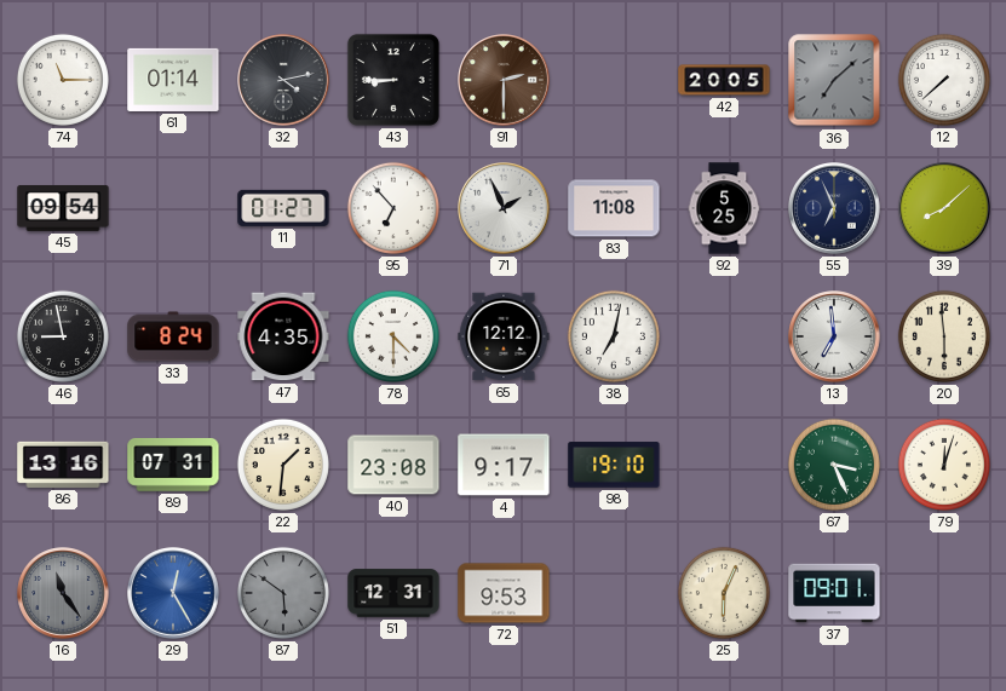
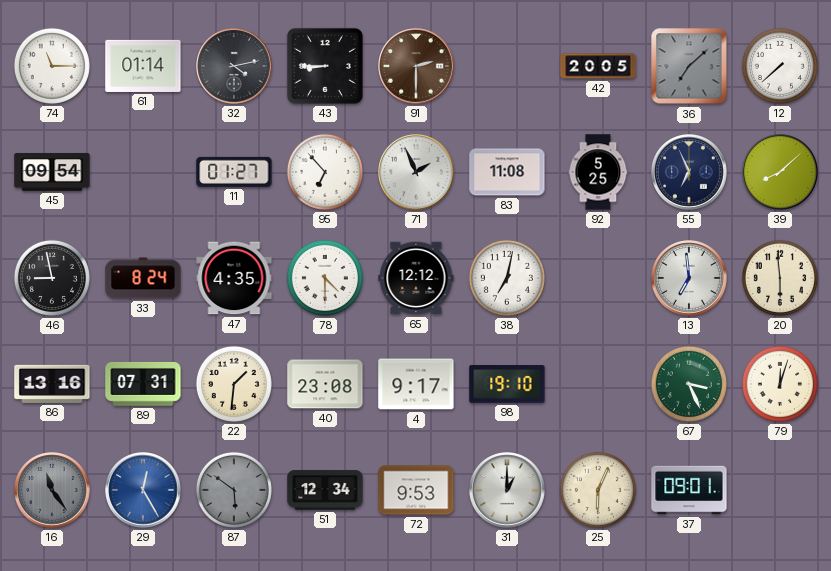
51: 12:31 -> 12:34 (325, 490)
31: none -> 1:00 (507, 490)
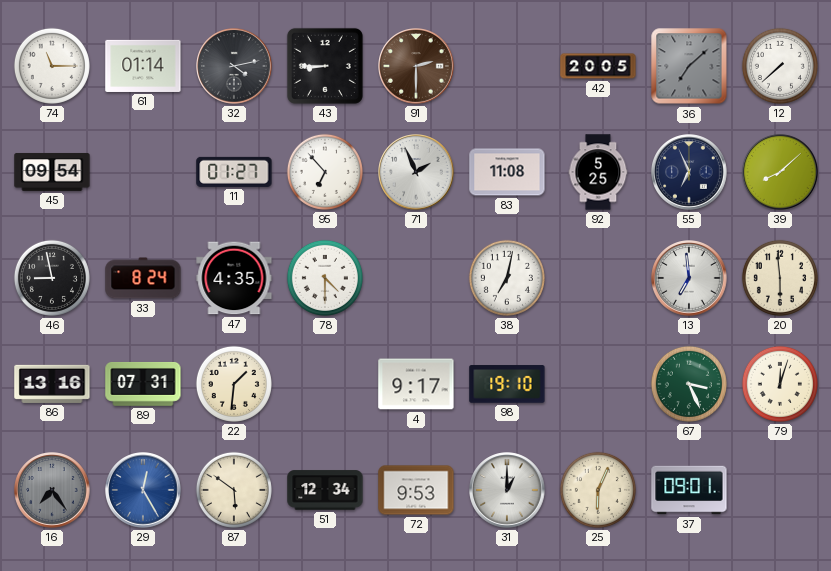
65: 12:12 -> none (416, 278)
40: 23:08 -> none (325, 384)
16: 11:24 -> 7:24 (52, 490)
87 dial: grey -> cream (234, 490)
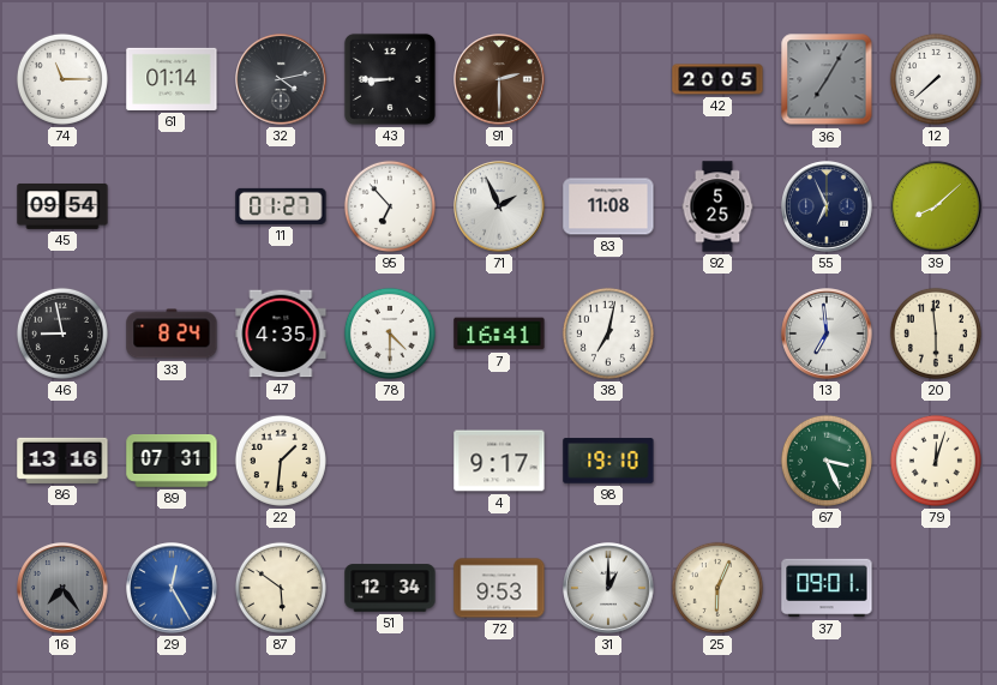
36: 7:08 -> 7:05 (827, 79)
7: none -> 16:41 (499, 334)
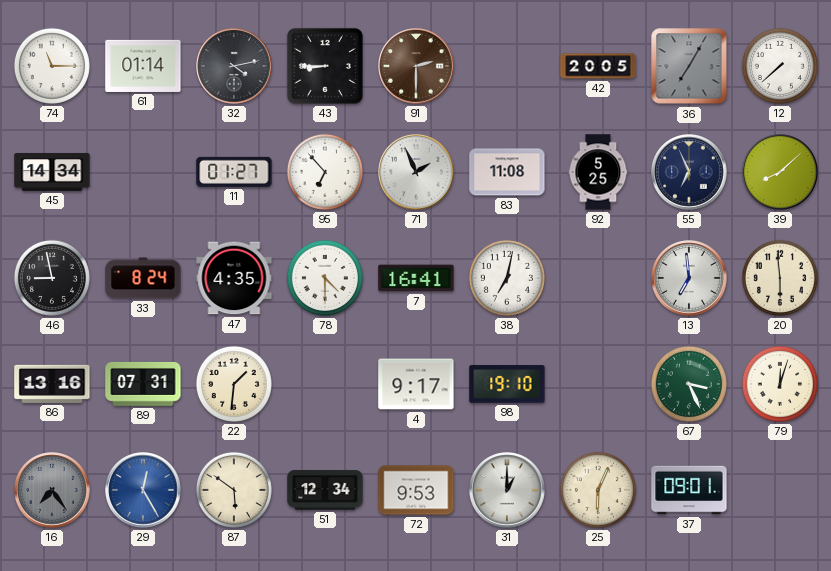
45: 09:54 -> 14:34 (52, 172)
